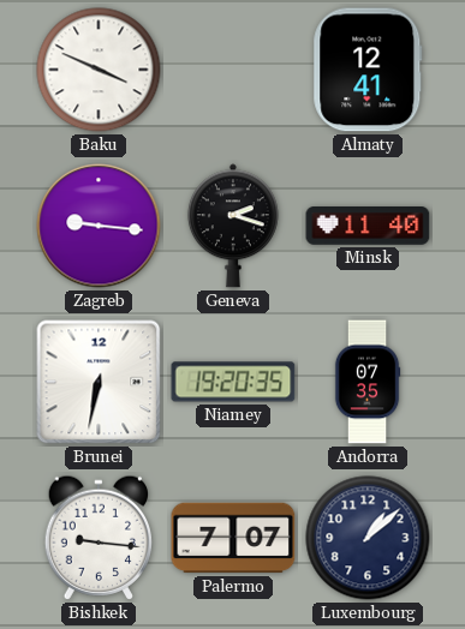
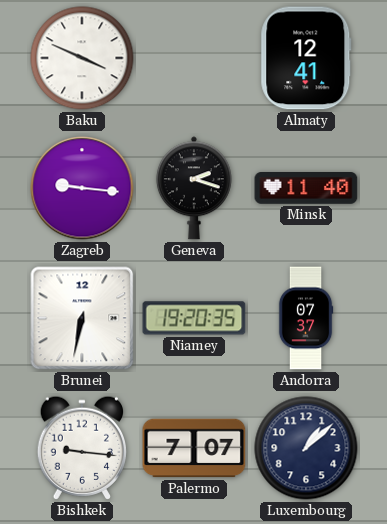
Andorra: 07:35 -> 07:37 (306, 318)
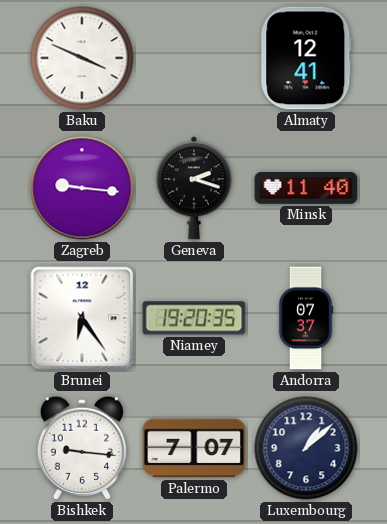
Brunei: 6:32 -> 6:24 (82, 318)
